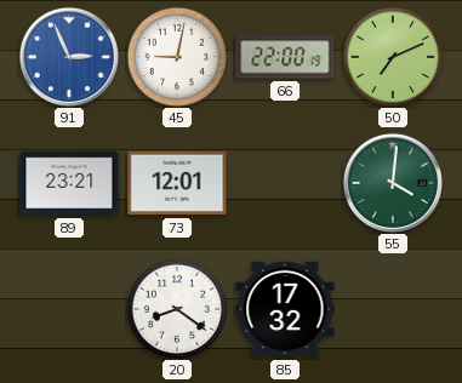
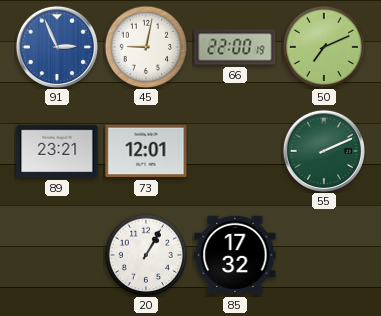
55: 4:01 -> 2:11 (324, 151)
20: 8:21 -> 1:05 (146, 255)
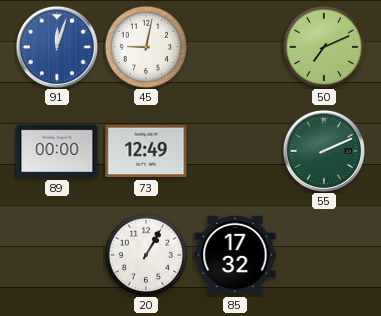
91: 2:56 -> 12:03 (57, 47)
66: 22:00 -> none (235, 47)
89: 23:21 -> 00:00 (57, 151)
73: 12:01 -> 12:49 (146, 151)
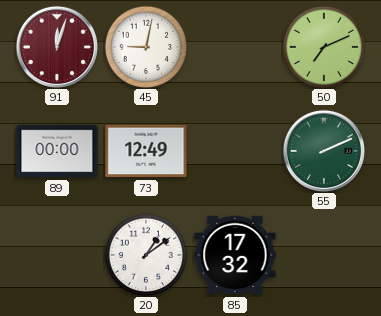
91 dial: blue -> burgundy (57, 47)
20: 1:05 -> 1:09 (146, 255)
